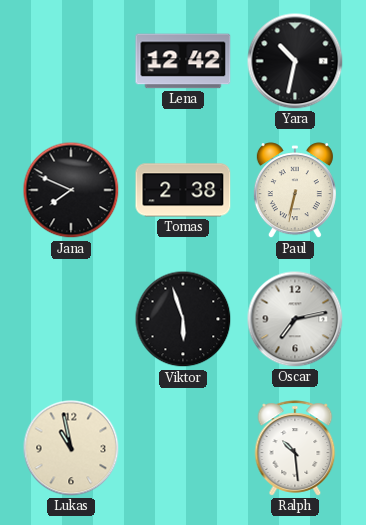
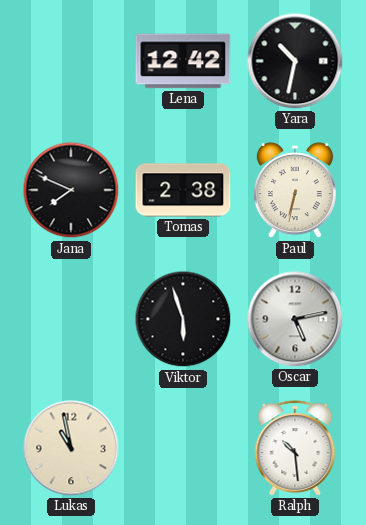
Oscar: 7:13 -> 5:13 (295, 319)
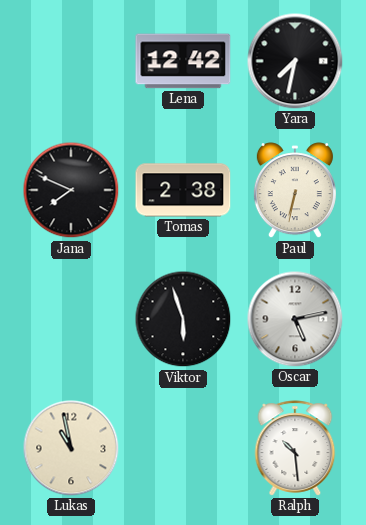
Yara: 10:32 -> 7:32 (295, 61)
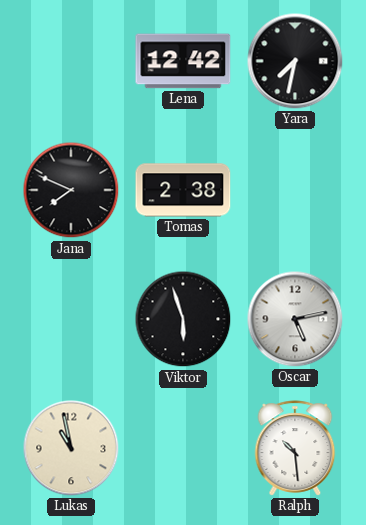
Paul: 6:32 -> none (295, 191)
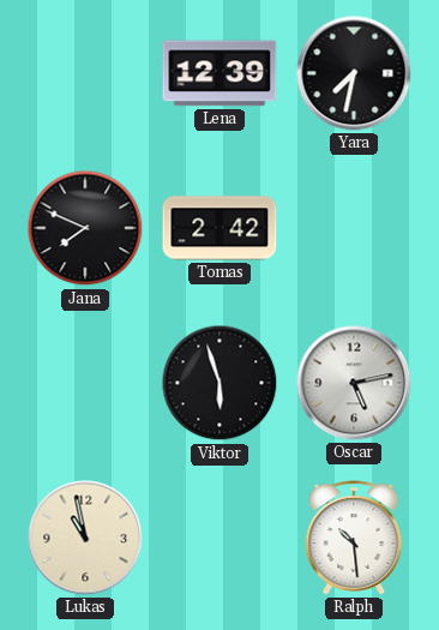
Lena: 12:42 -> 12:39 (220, 73)
Tomas: 2:38 -> 2:42 (220, 228)
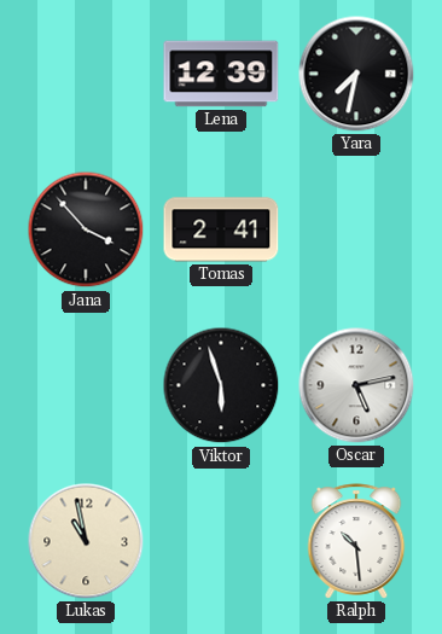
Jana: 7:49 -> 3:53 (86, 229)
Tomas: 2:42 -> 2:41 (221, 229)
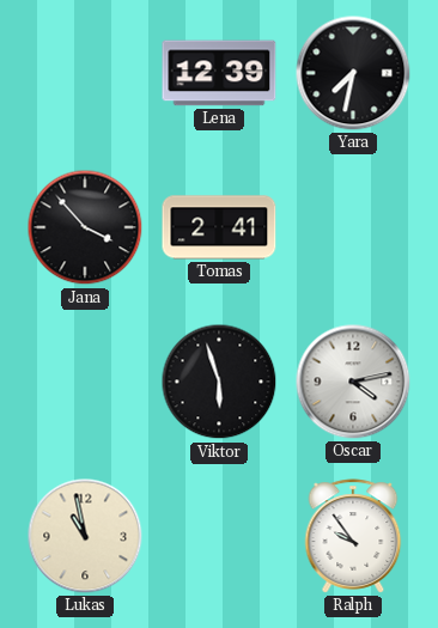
Oscar: 5:13 -> 4:13 (353, 382)
Ralph: 10:29 -> 9:54 (353, 536)
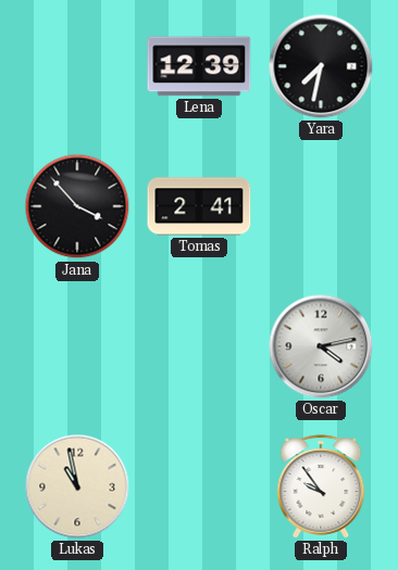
Viktor: 5:57 -> none (219, 382)
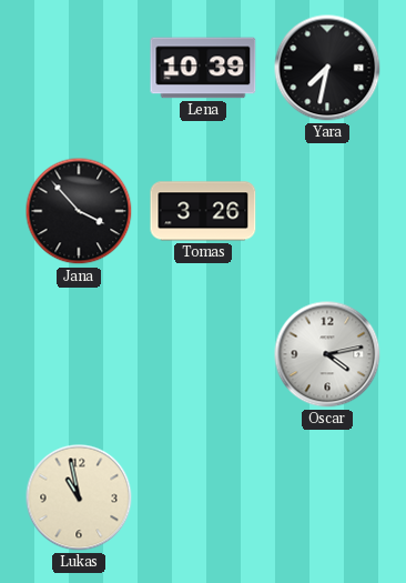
Lena: 12:39 -> 10:39 (203, 68)
Tomas: 2:41 -> 3:26 (203, 211)
Ralph: 9:54 -> none (321, 486)
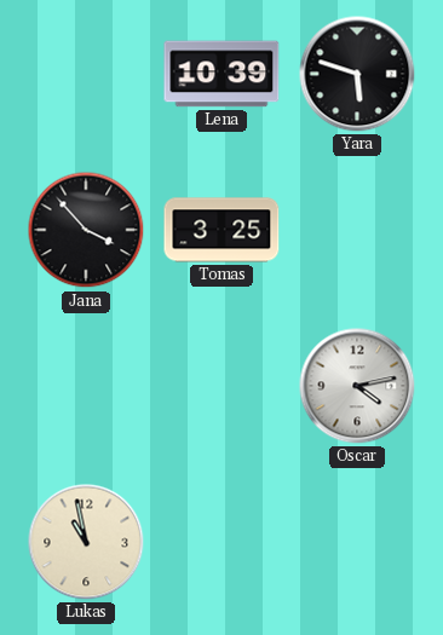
Yara: 7:32 -> 5:48 (357, 74)
Tomas: 3:26 -> 3:25 (221, 230)
